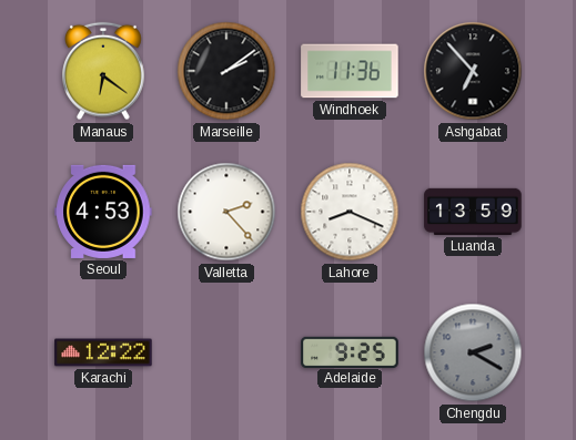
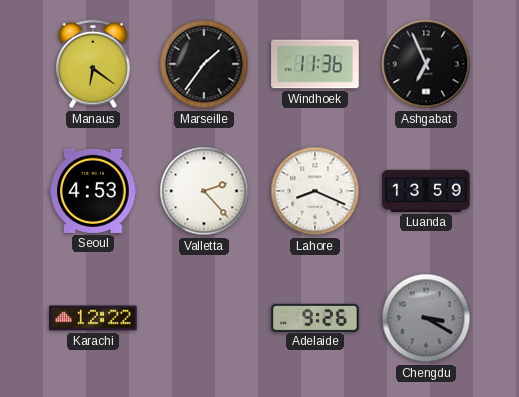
Marseille: 2:09 -> 1:36 (204, 64)
Ashgabat: 6:53 -> 6:56 (426, 64)
Adelaide: 9:25 -> 9:26 (315, 317)
Chengdu: 2:20 -> 3:20 (426, 318)
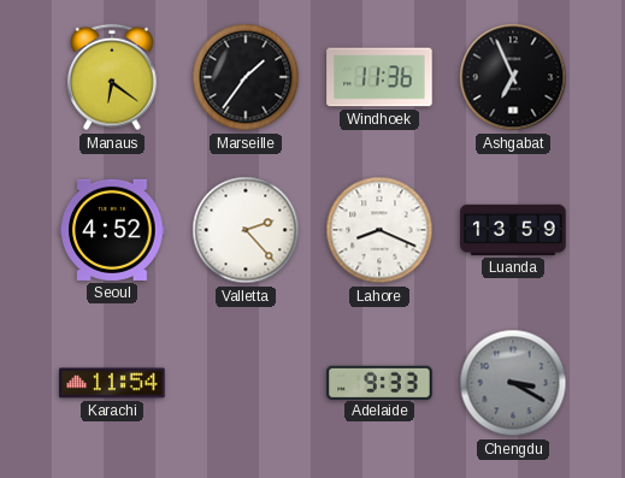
Seoul: 4:53 -> 4:52 (112, 230)
Karachi: 12:22 -> 11:54 (112, 383)
Adelaide: 9:26 -> 9:33 (379, 382)
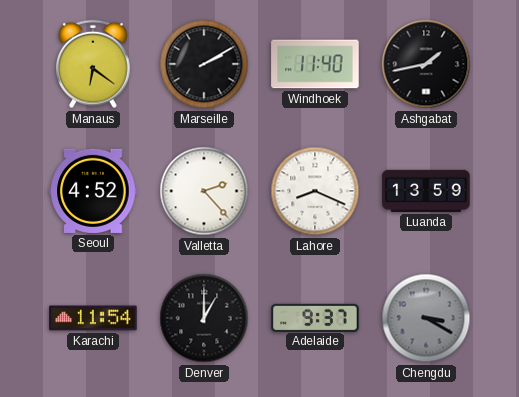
Marseille: 1:36 -> 2:10 (204, 64)
Windhoek: 11:36 -> 11:40 (315, 64)
Ashgabat: 6:56 -> 1:43 (426, 64)
Denver: none -> 1:00 (204, 318)
Adelaide: 9:33 -> 9:37 (315, 317)
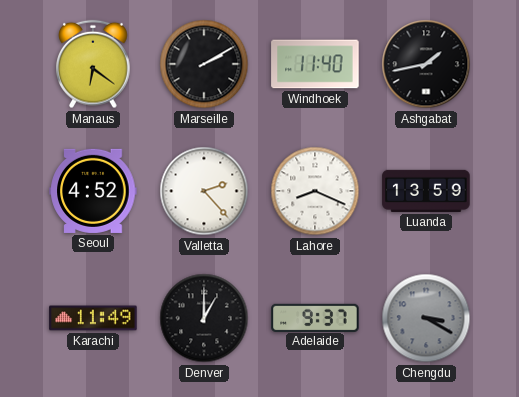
Karachi: 11:54 -> 11:49 (93, 318)
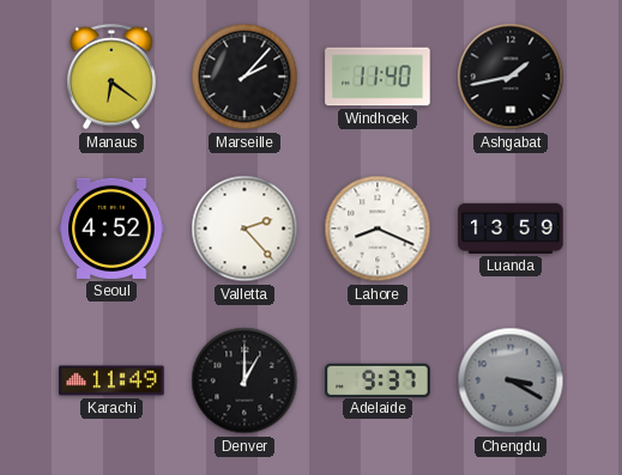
Marseille: 2:10 -> 2:07 (244, 77)
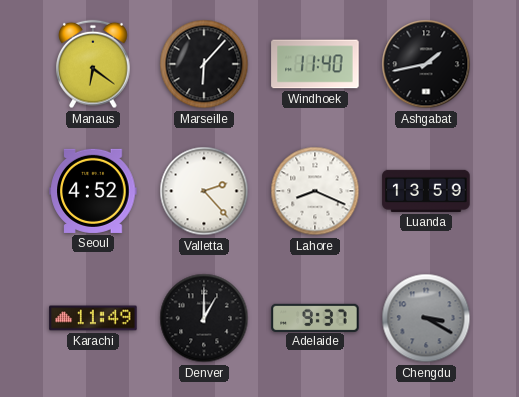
Marseille: 2:07 -> 6:07 (204, 64)
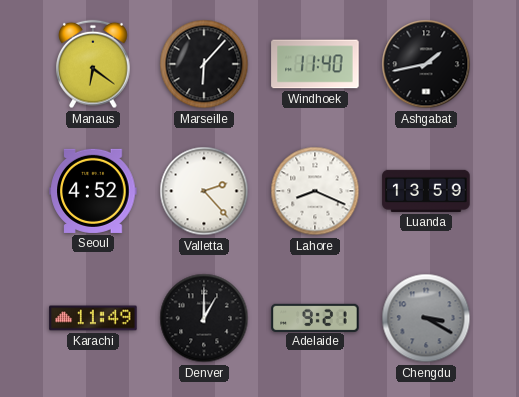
Adelaide: 9:37 -> 9:21 (315, 317)
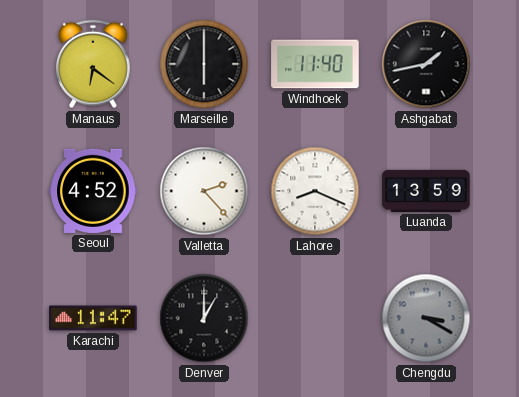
Marseille: 6:07 -> 6:00 (204, 64)
Karachi: 11:49 -> 11:47 (93, 318)
Adelaide: 9:21 -> none (315, 317)
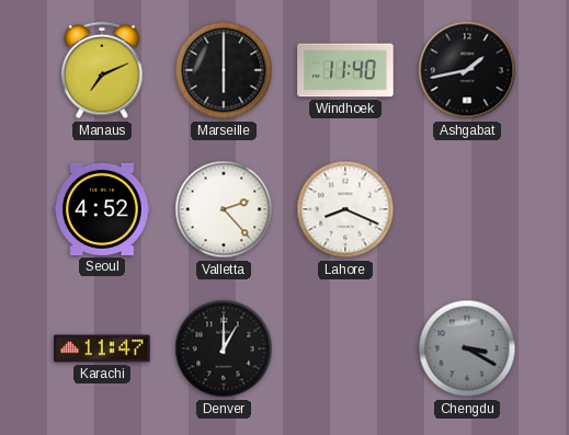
Manaus: 6:21 -> 7:11 (103, 70)
Luanda: 13:59 -> none (426, 191)
